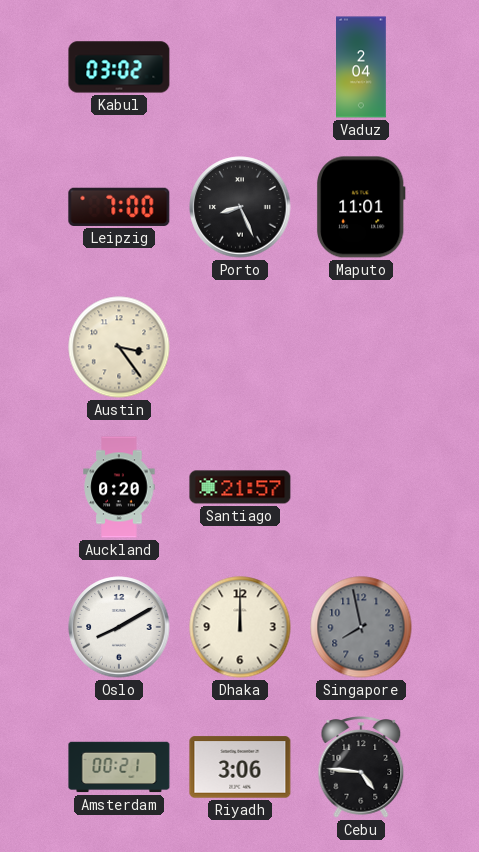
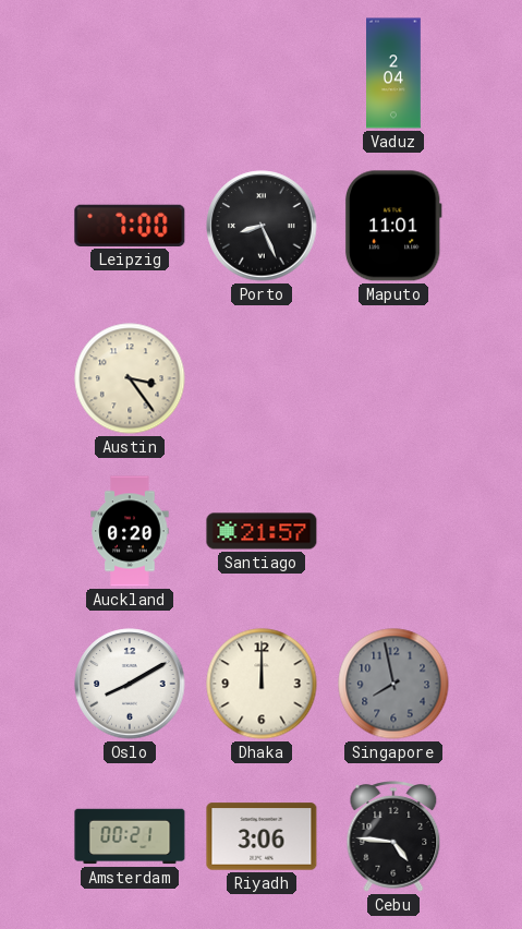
Kabul: 03:02 -> none (119, 67)
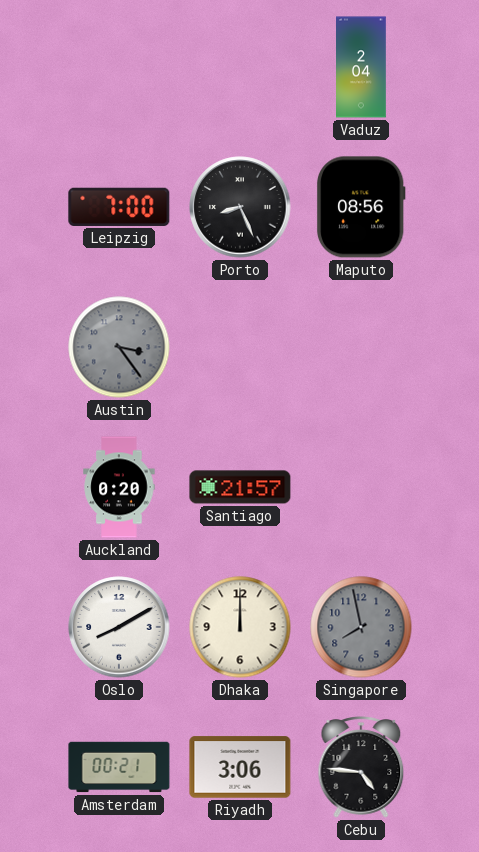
Maputo: 11:01 -> 08:56 (361, 207)
Austin dial: cream -> grey (119, 347)
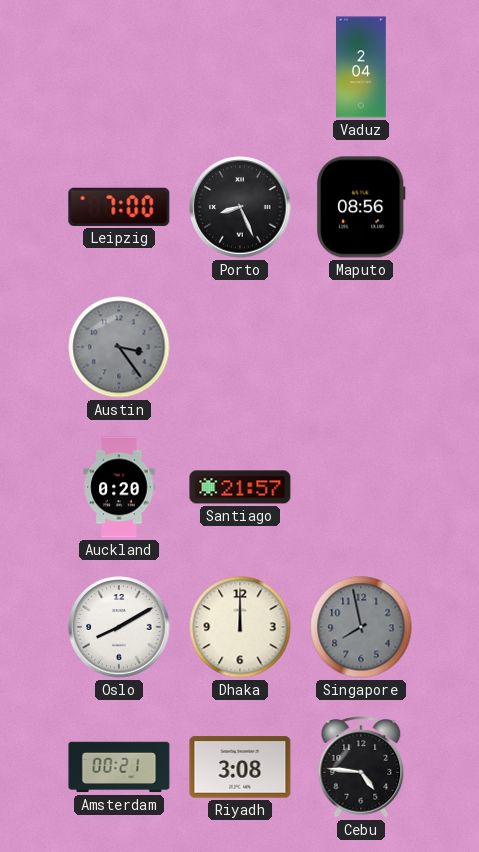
Riyadh: 3:06 -> 3:08 (240, 767)
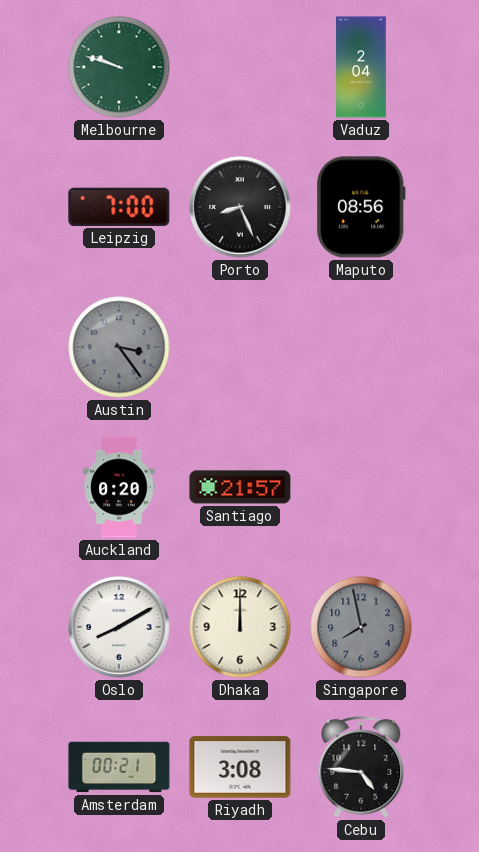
Melbourne: none -> 9:48 (119, 67)
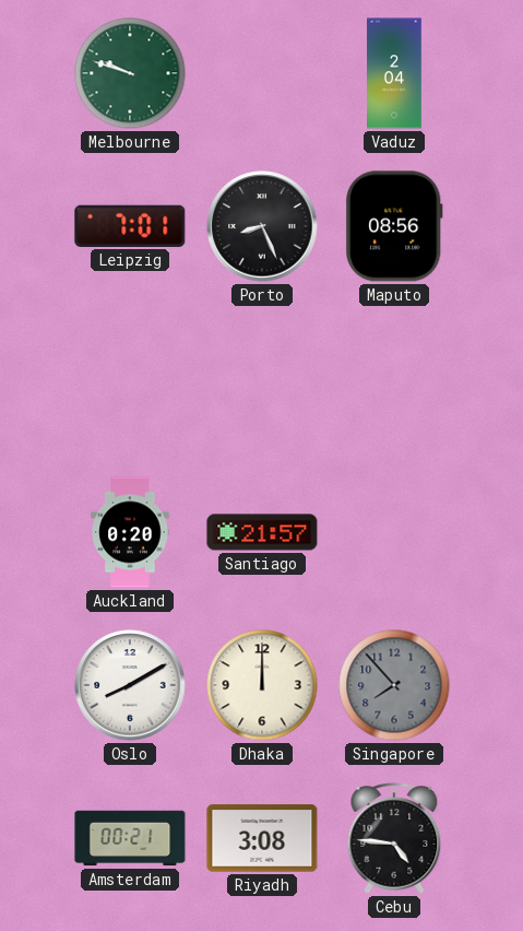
Leipzig: 7:00 -> 7:01 (130, 226)
Austin: 3:24 -> none (119, 347)
Singapore: 7:58 -> 7:53 (394, 685)
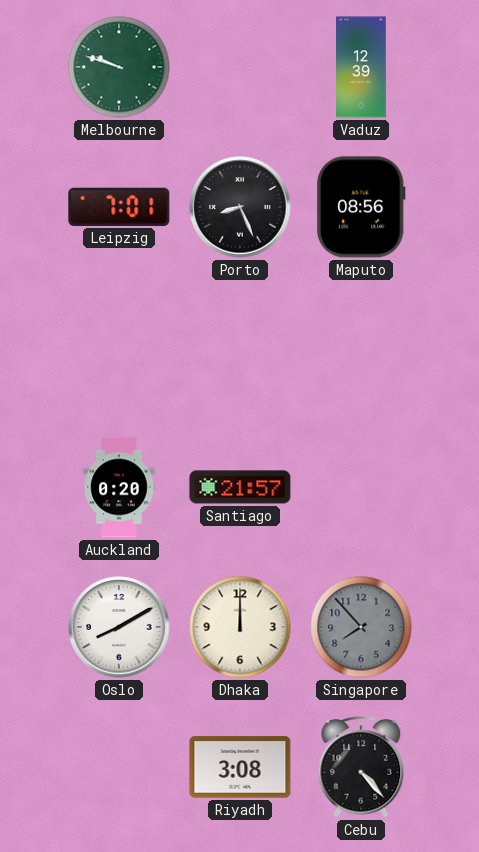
Vaduz: 2:04 -> 12:39 (362, 67)
Amsterdam: 00:21 -> none (130, 838)
Cebu: 4:46 -> 4:23 (361, 767)
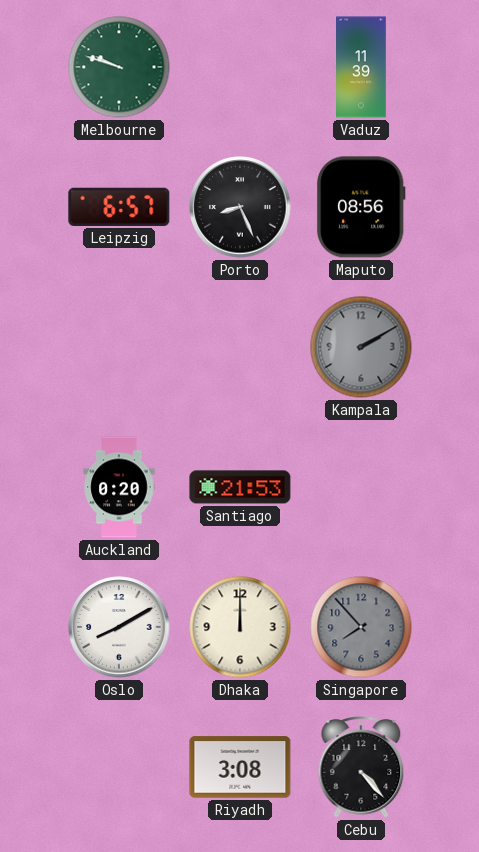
Vaduz: 12:39 -> 11:39 (362, 67)
Leipzig: 7:01 -> 6:57 (119, 207)
Kampala: none -> 2:10 (361, 347)
Santiago: 21:57 -> 21:53 (240, 487)
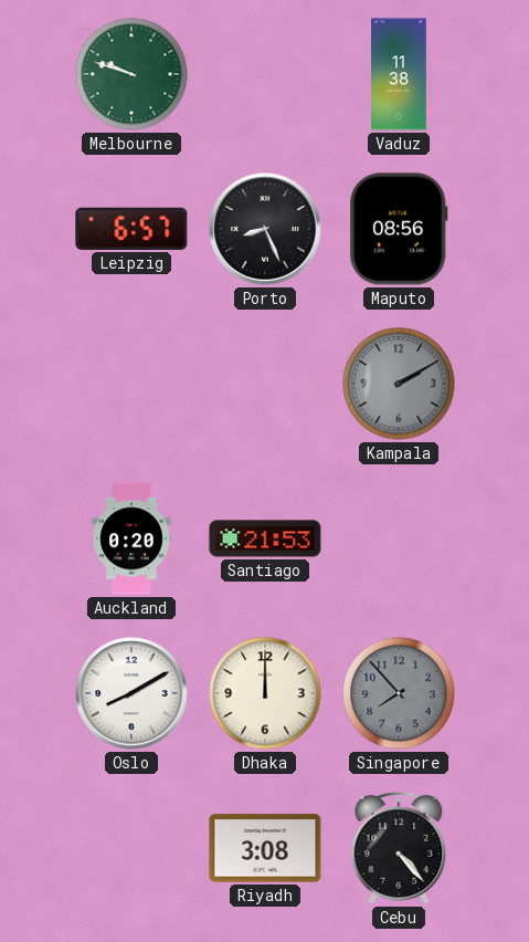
Vaduz: 11:39 -> 11:38 (400, 74)
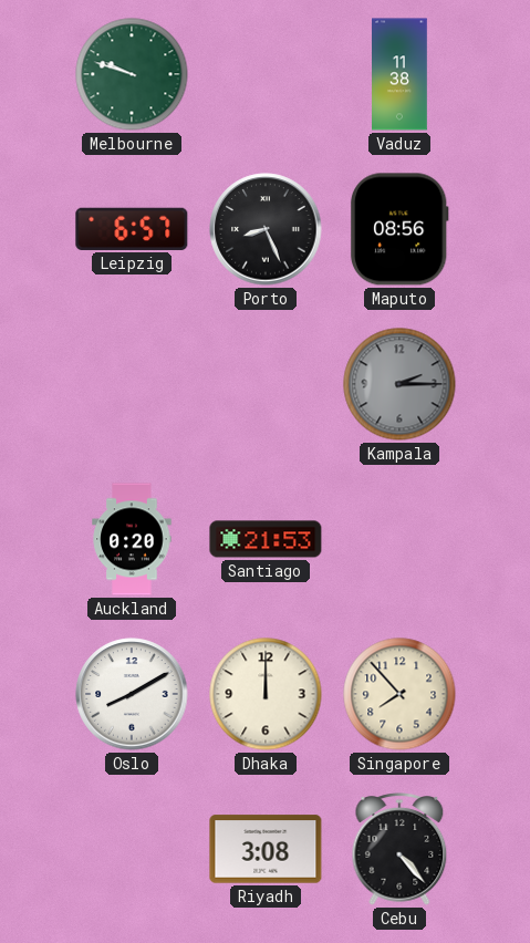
Kampala: 2:10 -> 2:15 (399, 384)
Singapore dial: grey -> cream (399, 694)
